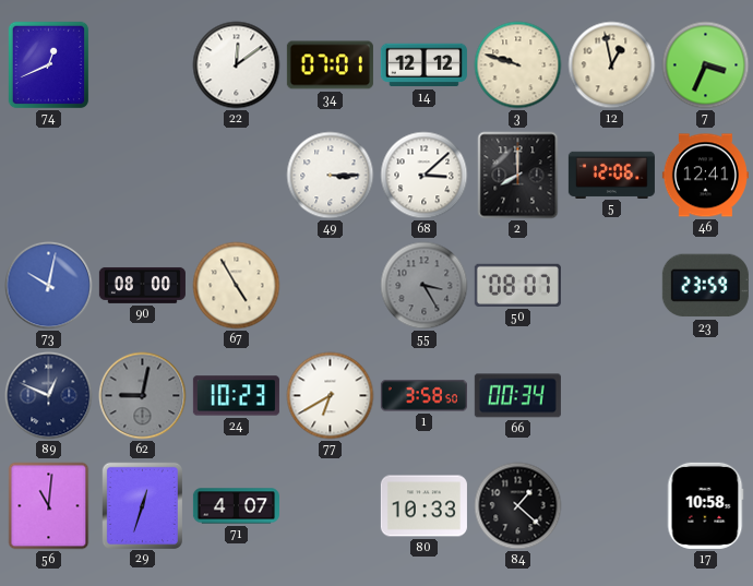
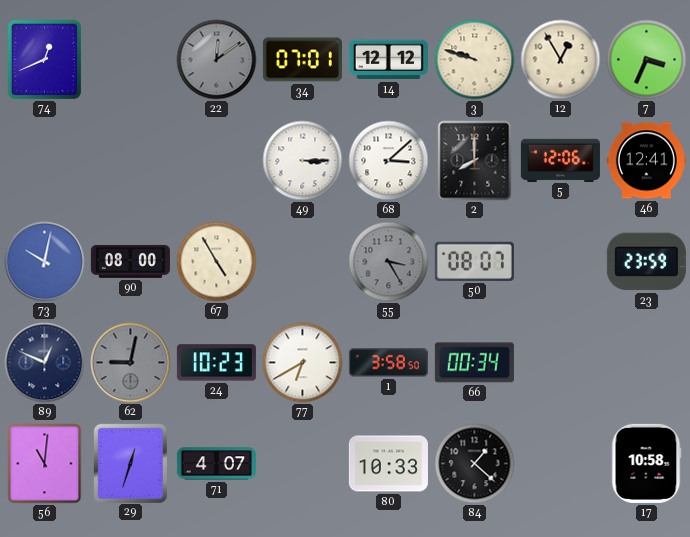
22 dial: white -> grey (217, 60)
12: 12:58 -> 12:55 (561, 60)
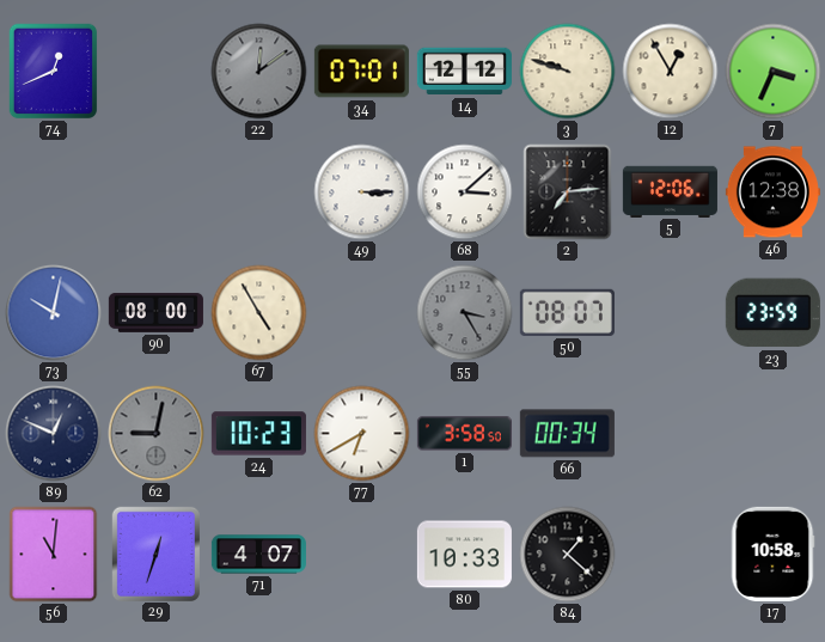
2: 8:00 -> 7:14 (568, 192)
46: 12:41 -> 12:38 (772, 192)
